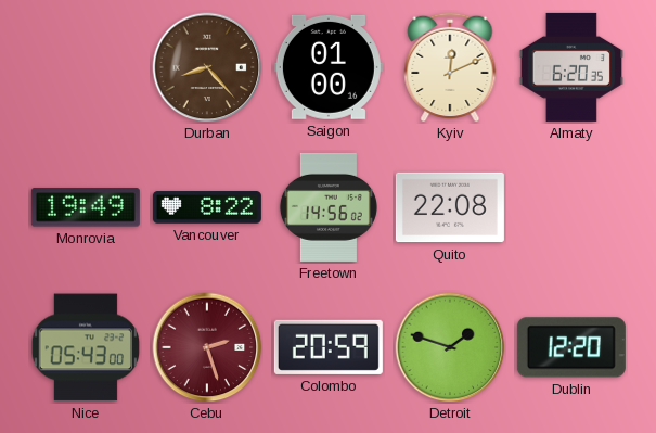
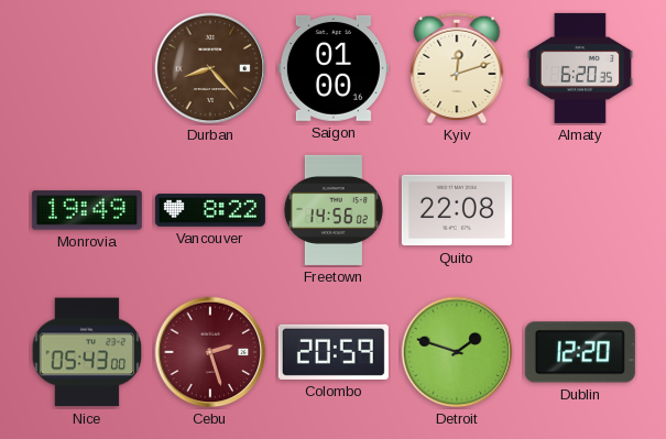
Kyiv: 12:11 -> 12:12 (457, 68)
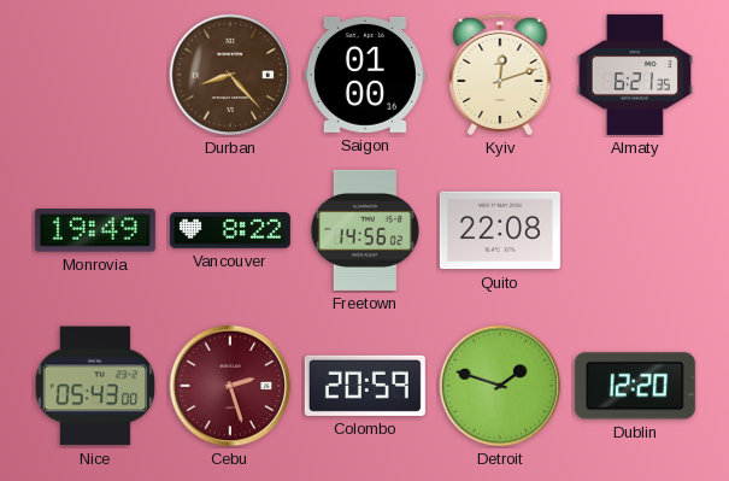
Almaty: 6:20 -> 6:21 (635, 75)
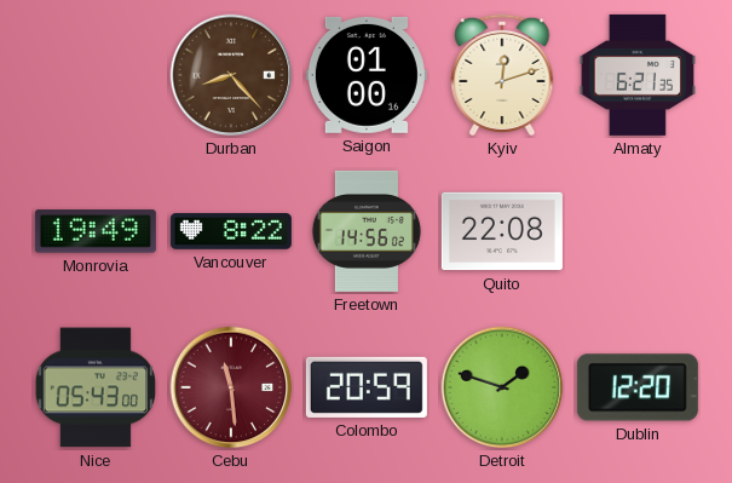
Cebu: 2:27 -> 11:29 (231, 387)
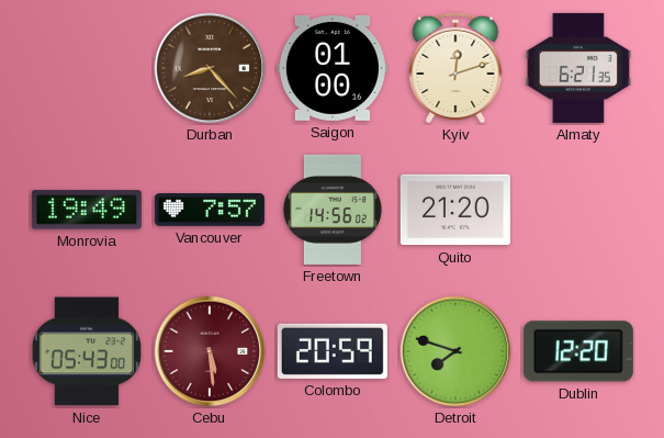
Vancouver: 8:22 -> 7:57 (210, 210)
Quito: 22:08 -> 21:20 (455, 210)
Cebu: 11:29 -> 5:29 (210, 351)
Detroit: 1:48 -> 7:48 (455, 351)
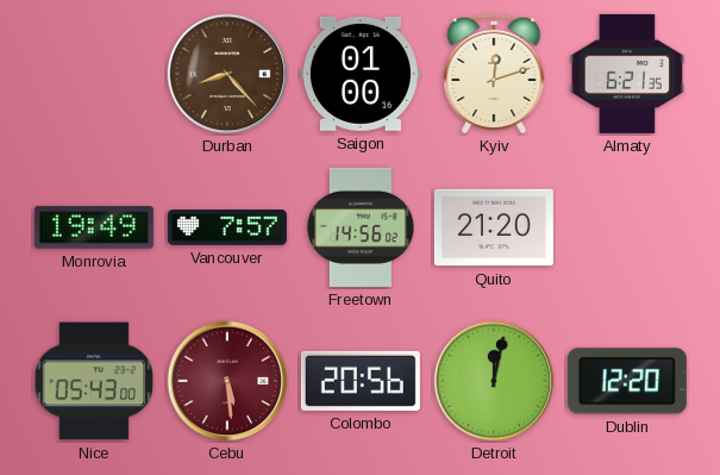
Colombo: 20:59 -> 20:56 (361, 381)
Detroit: 7:48 -> 12:02 (494, 381)
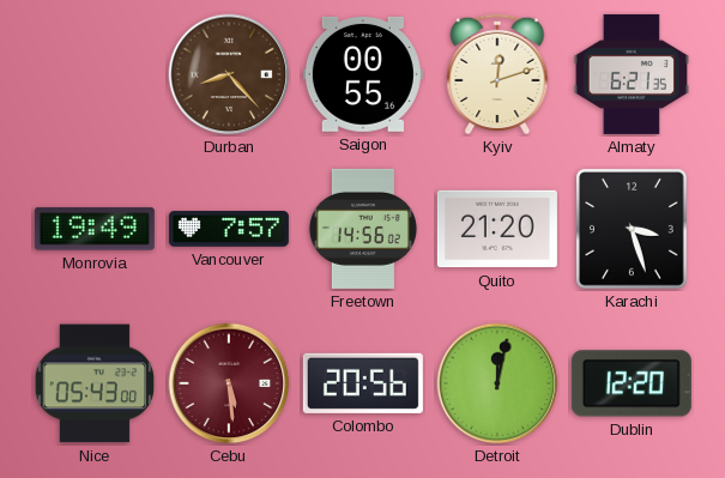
Saigon: 01:00 -> 00:55 (363, 74)
Karachi: none -> 3:27 (632, 229)
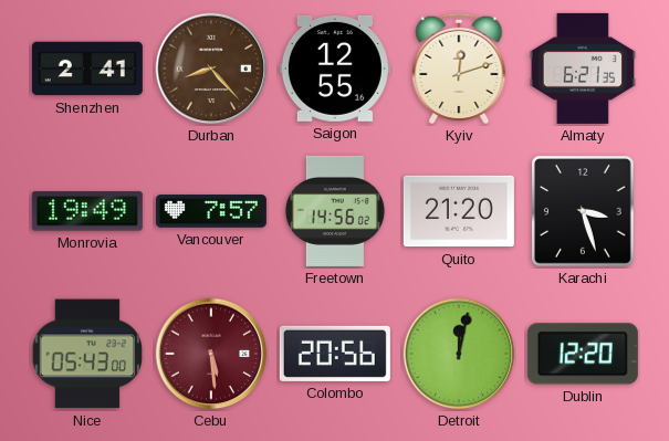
Shenzhen: none -> 2:41 (87, 69)
Saigon: 00:55 -> 12:55 (335, 69)
